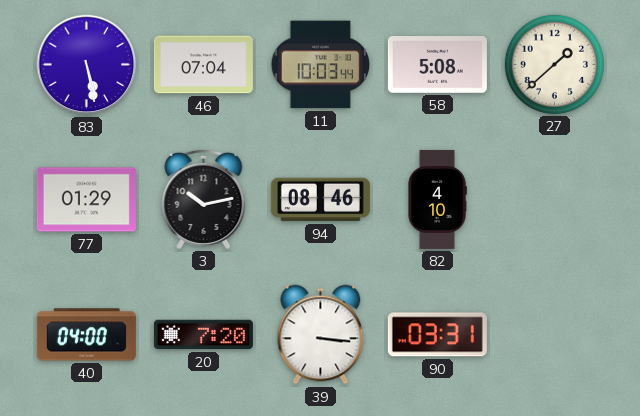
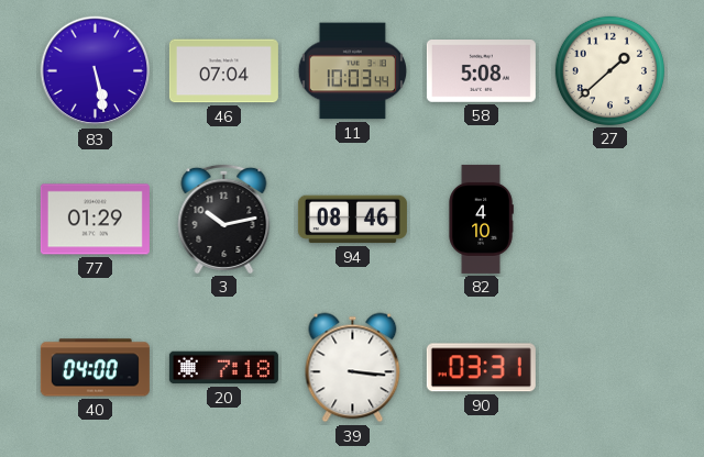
20: 7:20 -> 7:18 (223, 368)
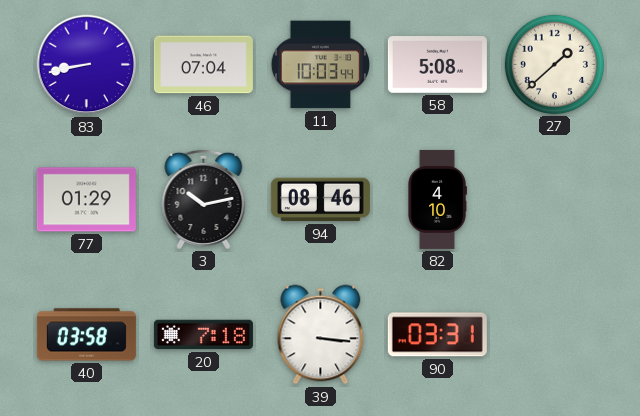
83: 5:28 -> 8:43 (87, 65)
40: 04:00 -> 03:58 (86, 335)
